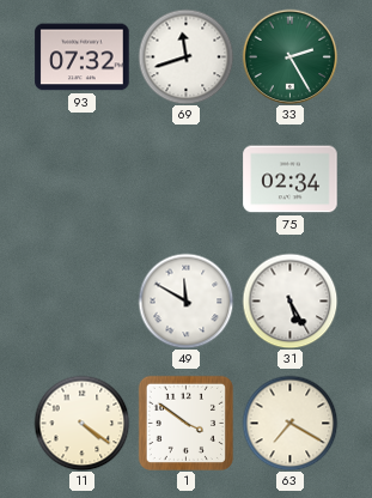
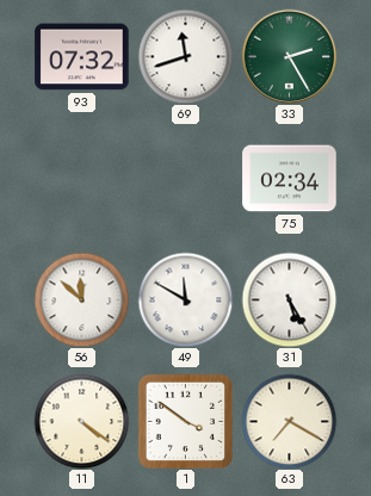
56: none -> 11:52 (81, 299)
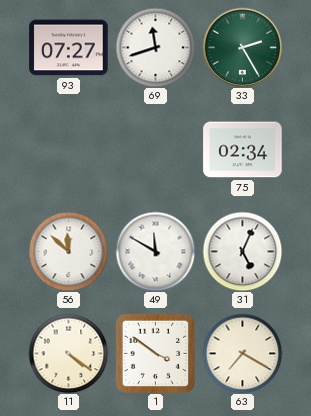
93: 07:32 -> 07:27 (69, 48)
31: 5:25 -> 5:04 (242, 251)
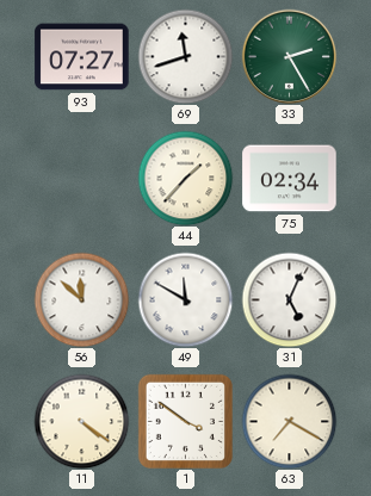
44: none -> 1:37 (185, 178)
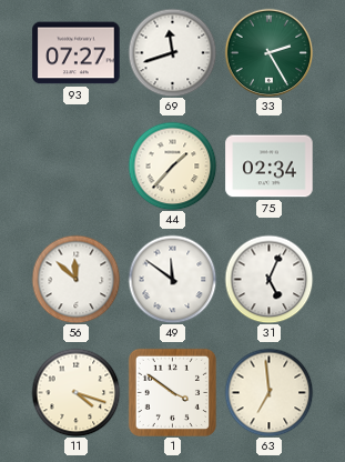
49: 11:50 -> 11:51 (172, 279)
11: 4:21 -> 4:18 (75, 392)
63: 7:20 -> 6:59 (268, 392)
